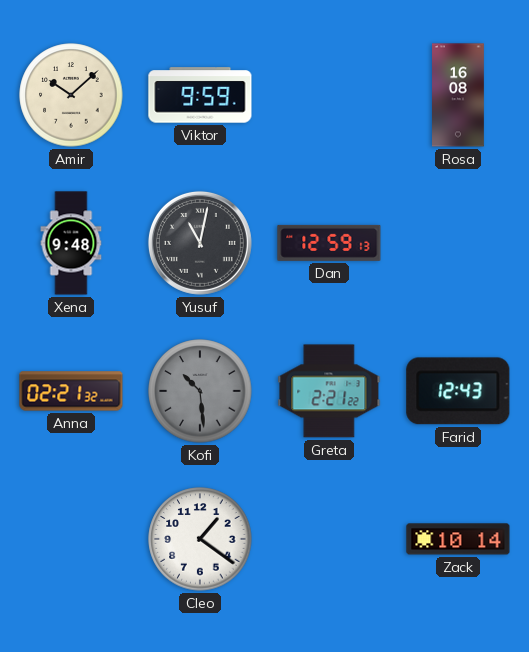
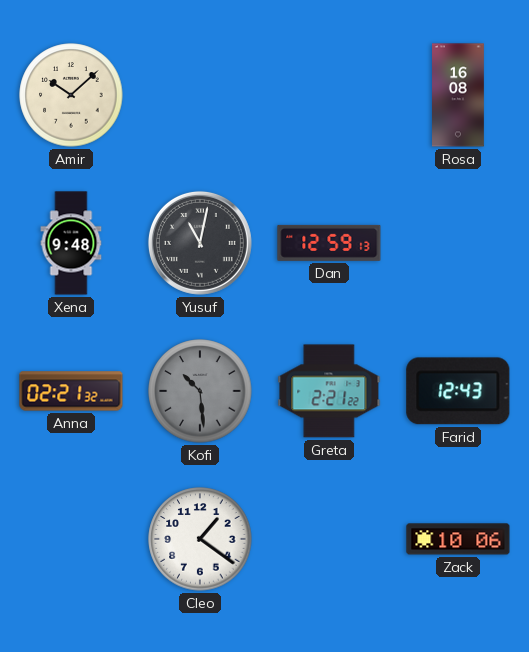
Viktor: 9:59 -> none (200, 95)
Zack: 10:14 -> 10:06 (458, 539)
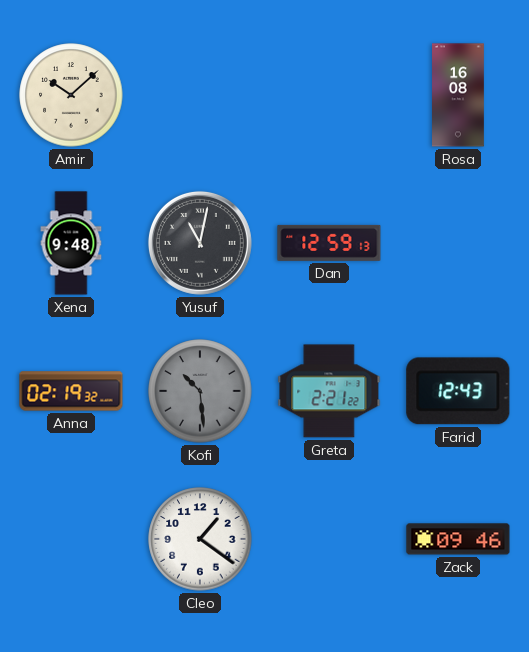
Anna: 02:21 -> 02:19 (71, 391)
Zack: 10:06 -> 09:46 (458, 539)
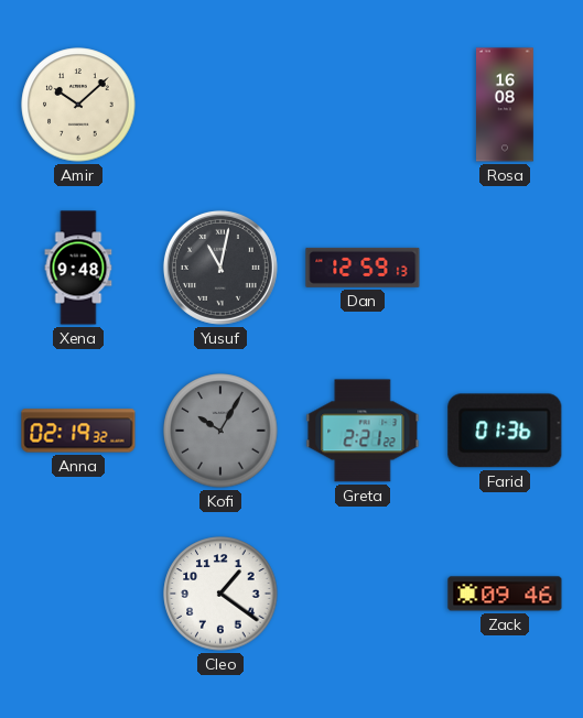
Kofi: 10:29 -> 10:05 (220, 431)
Farid: 12:43 -> 01:36 (505, 431)
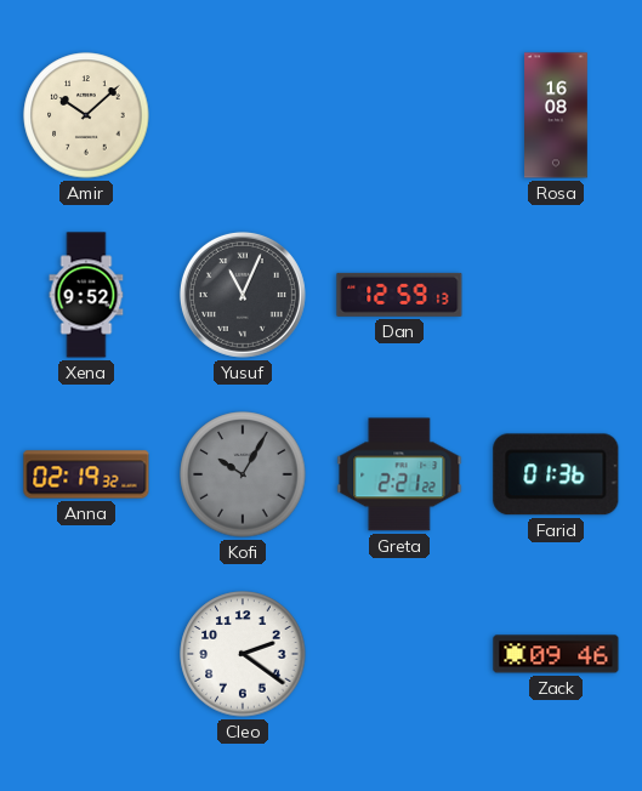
Xena: 9:48 -> 9:52 (86, 295)
Yusuf: 11:02 -> 11:04 (243, 295)
Cleo: 1:21 -> 2:21 (243, 654)
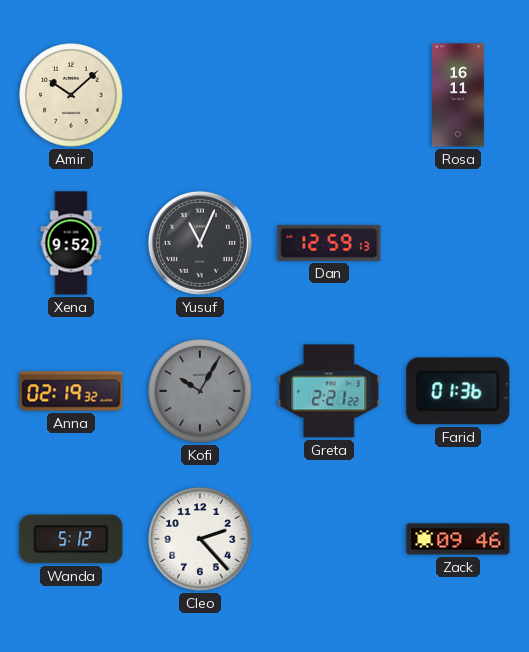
Rosa: 16:08 -> 16:11 (459, 95)
Wanda: none -> 5:12 (71, 539)
Cleo: 2:21 -> 2:23 (200, 539)
